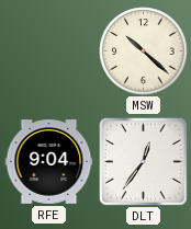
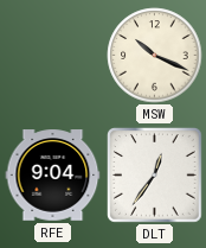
MSW: 10:22 -> 10:19 (155, 56)
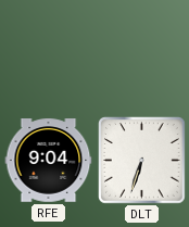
MSW: 10:19 -> none (155, 56)
DLT: 12:36 -> 6:33 (142, 161)
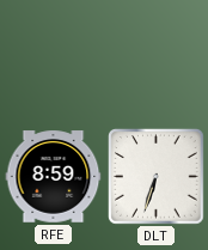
RFE: 9:04 -> 8:59 (54, 177)
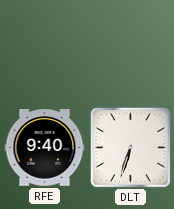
RFE: 8:59 -> 9:40 (45, 148)
